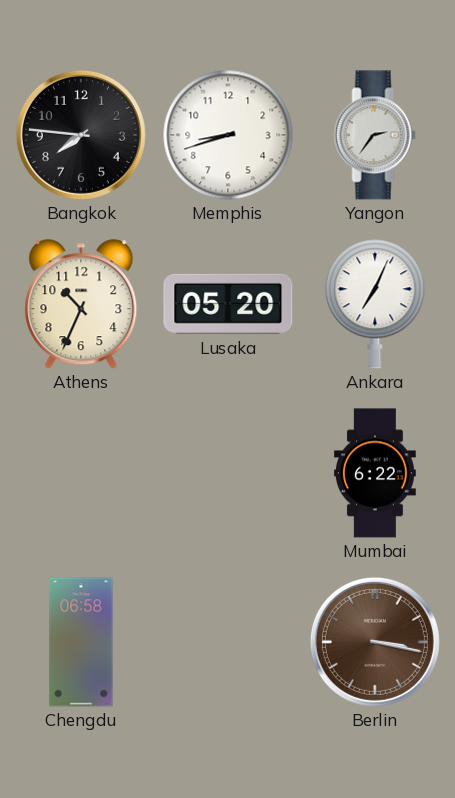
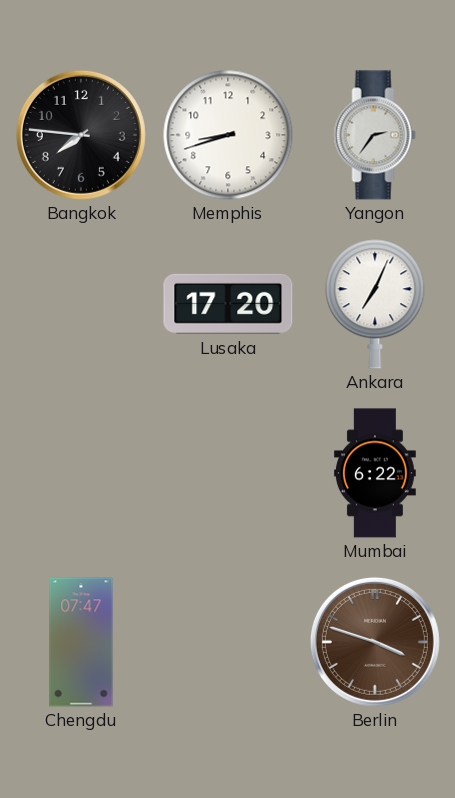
Athens: 10:34 -> none (81, 304)
Lusaka: 05:20 -> 17:20 (228, 304)
Chengdu: 06:58 -> 07:47 (81, 642)
Berlin: 3:17 -> 3:48 (375, 642)
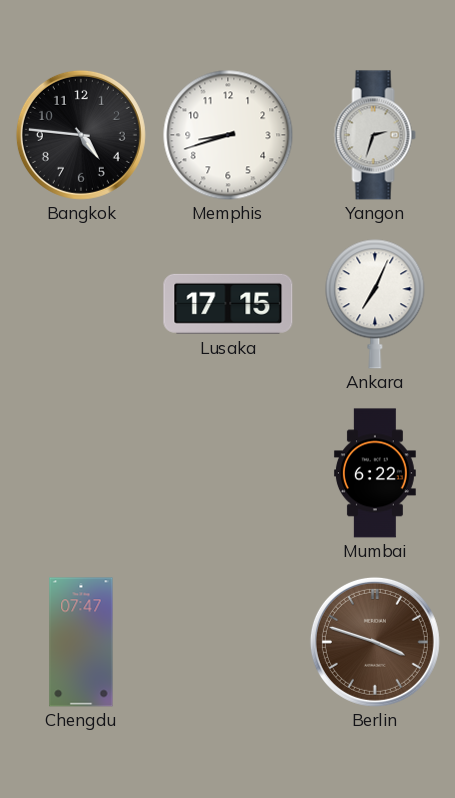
Bangkok: 7:46 -> 4:46 (81, 135)
Yangon: 2:36 -> 2:33 (375, 135)
Lusaka: 17:20 -> 17:15 (228, 304)
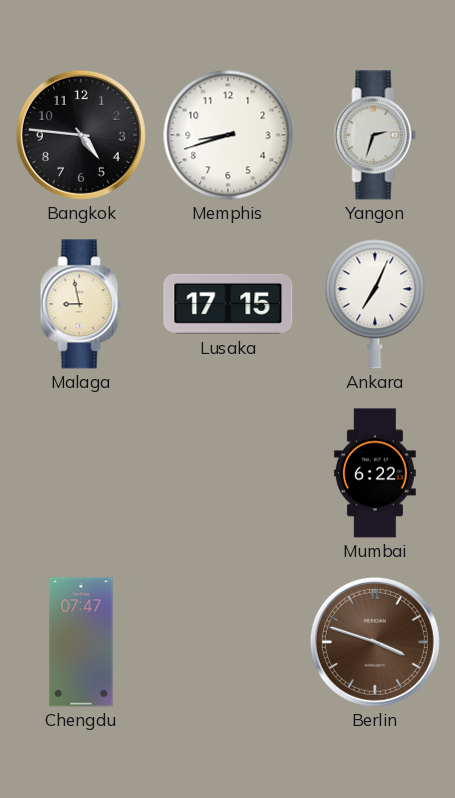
Malaga: none -> 8:58 (81, 304)
